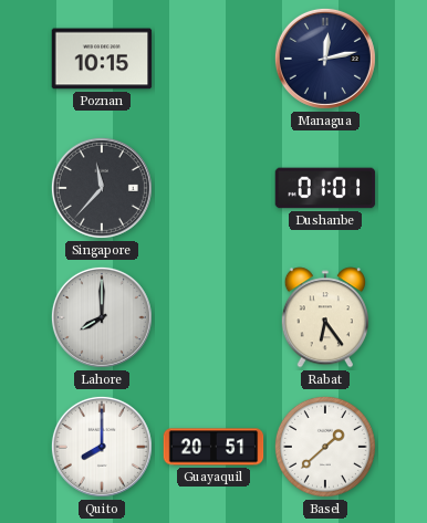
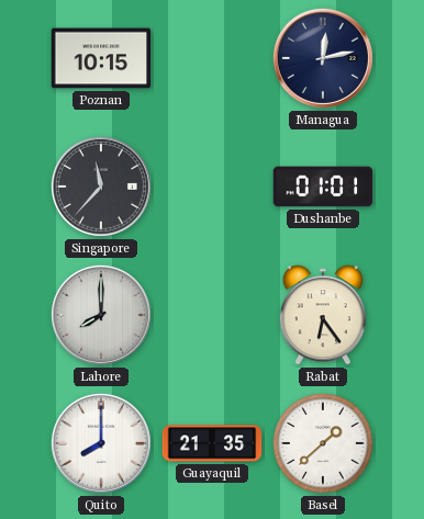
Guayaquil: 20:51 -> 21:35 (212, 443)
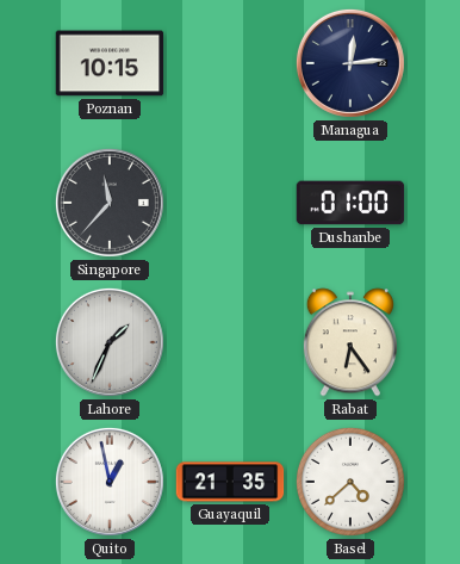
Managua: 12:13 -> 12:14 (350, 63)
Dushanbe: 01:01 -> 01:00 (350, 203)
Lahore: 8:00 -> 1:34 (110, 342)
Quito: 8:00 -> 12:58 (110, 482)
Basel: 1:38 -> 4:38 (350, 482)
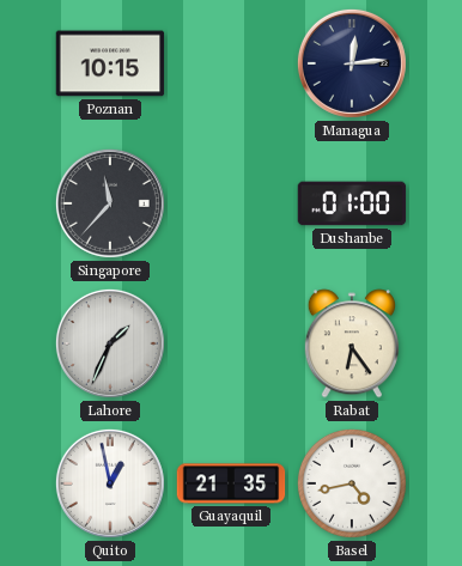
Basel: 4:38 -> 4:43 (352, 483)
